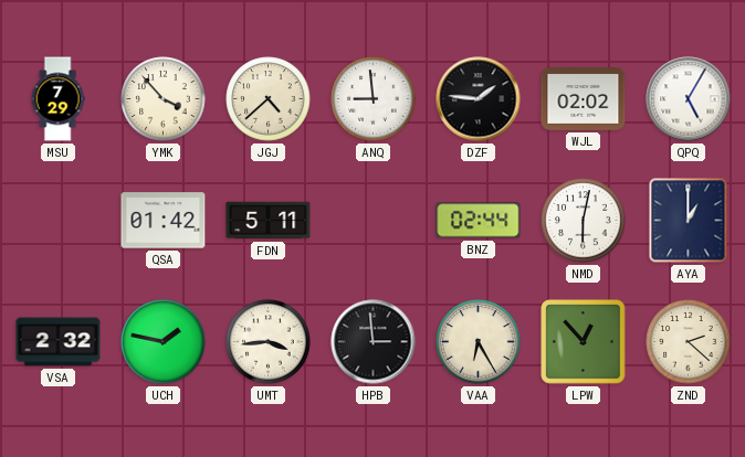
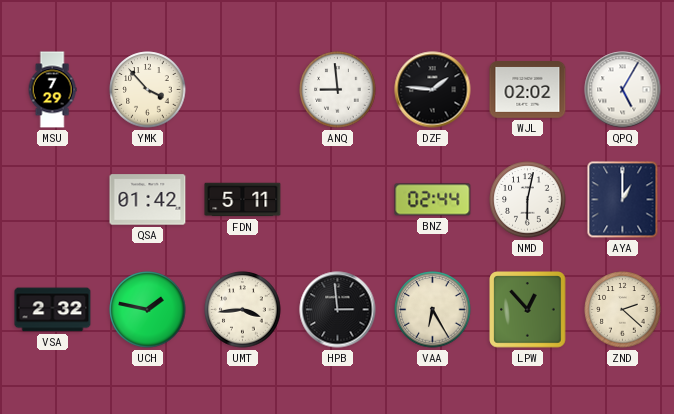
JGJ: 4:38 -> none (269, 99)
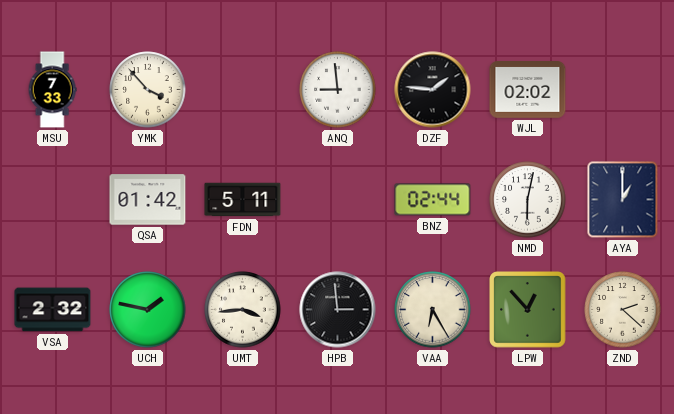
MSU: 7:29 -> 7:33 (52, 90)
QPQ: 5:05 -> none (623, 90)
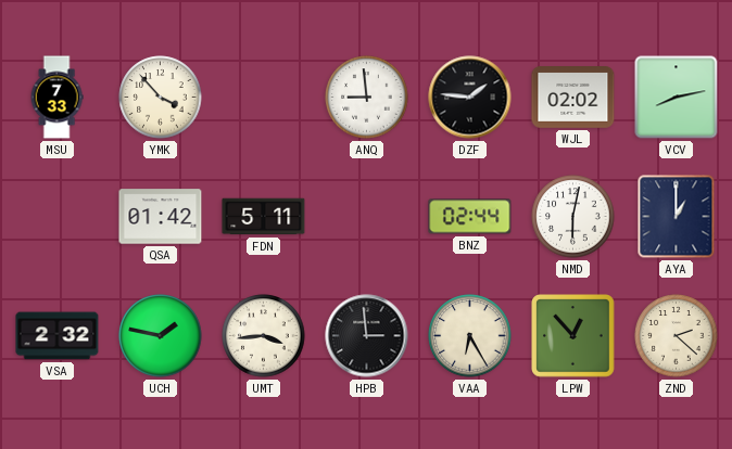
VCV: none -> 8:13 (677, 98)
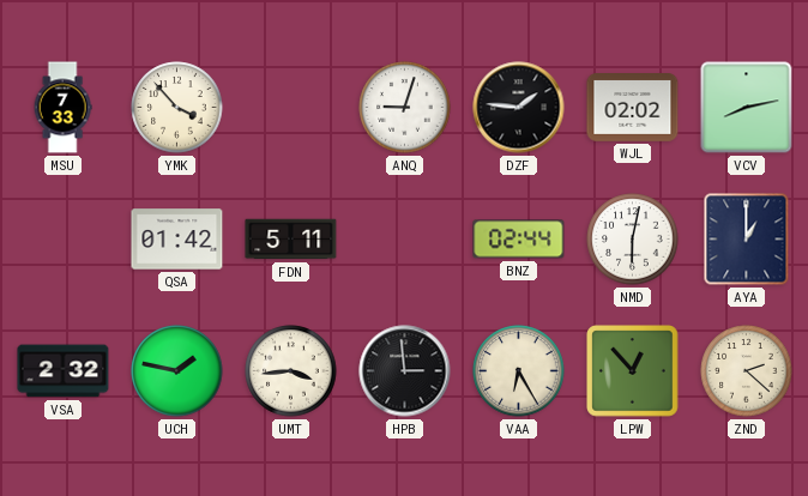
ANQ: 8:59 -> 9:03 (405, 108)
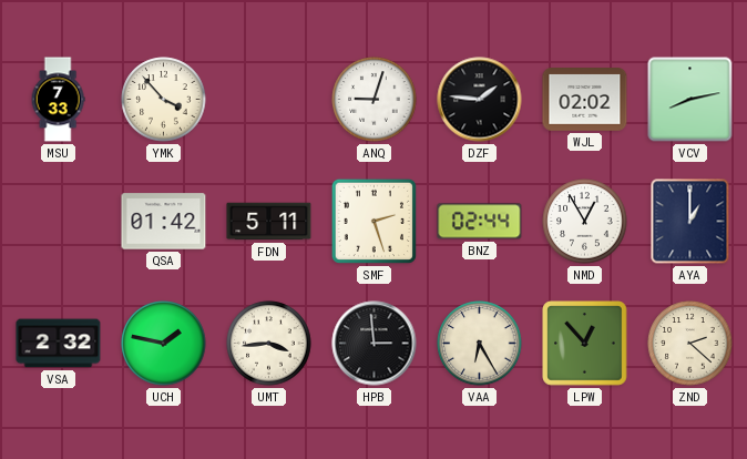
SMF: none -> 2:27 (373, 221)
NMD: 6:02 -> 12:55 (585, 222)
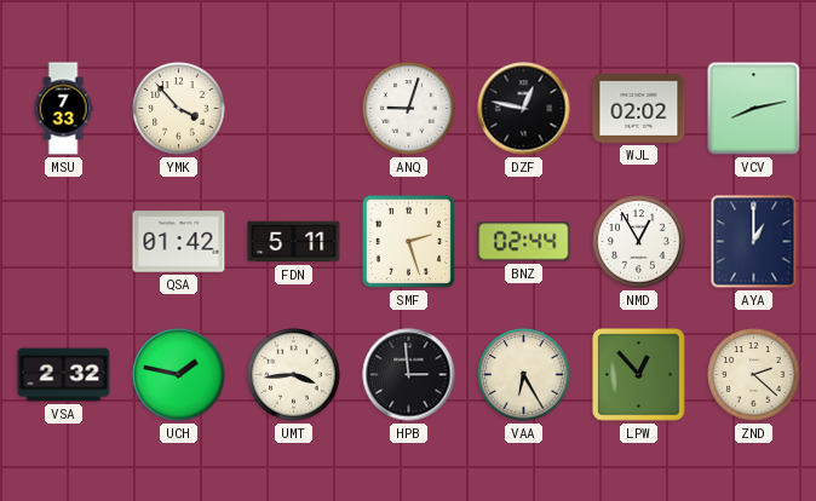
DZF: 1:46 -> 12:47 (524, 109)
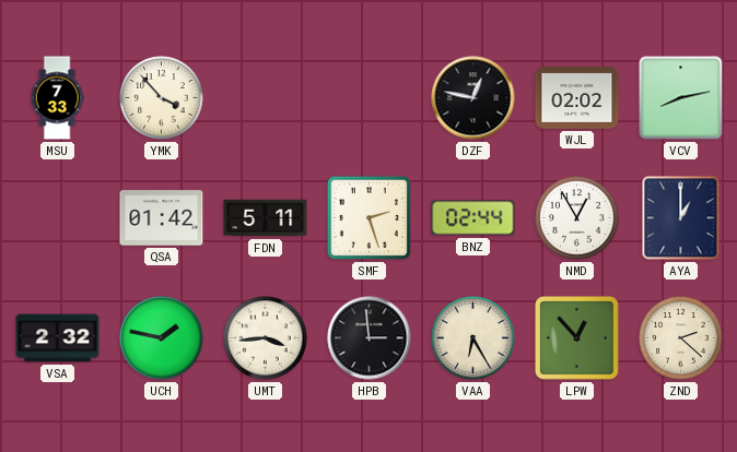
ANQ: 9:03 -> none (409, 109)
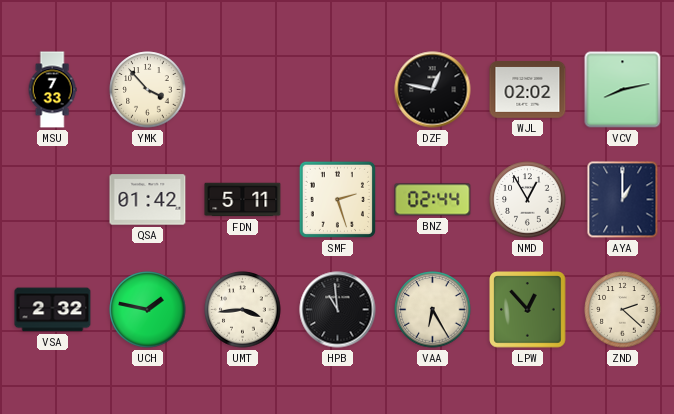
HPB: 2:59 -> 10:59 (338, 310)
